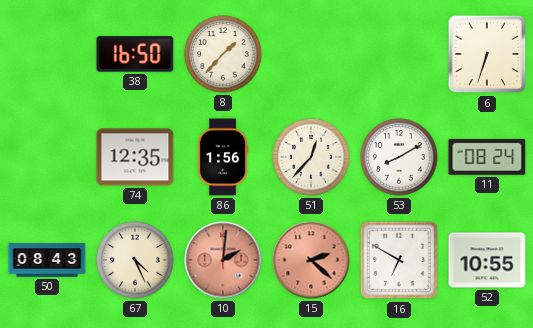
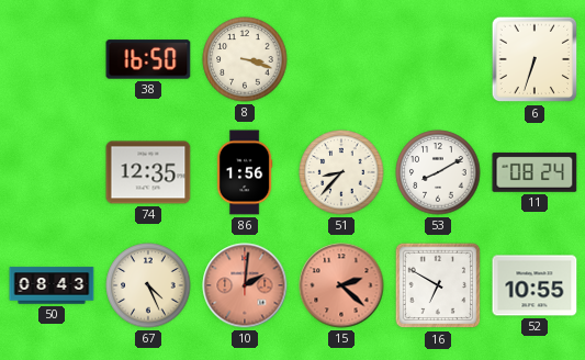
8: 1:37 -> 3:18 (245, 59)
51: 12:37 -> 8:37 (341, 172)
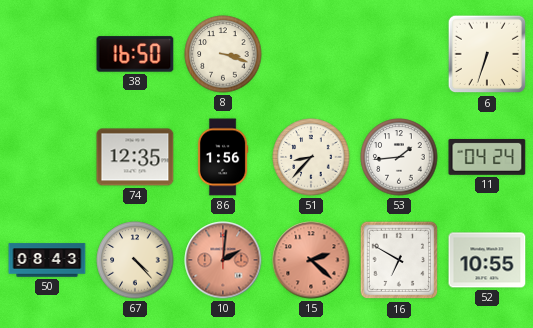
53: 8:10 -> 1:44 (399, 157)
11: 08:24 -> 04:24 (487, 157)
67: 4:26 -> 4:23 (135, 260)
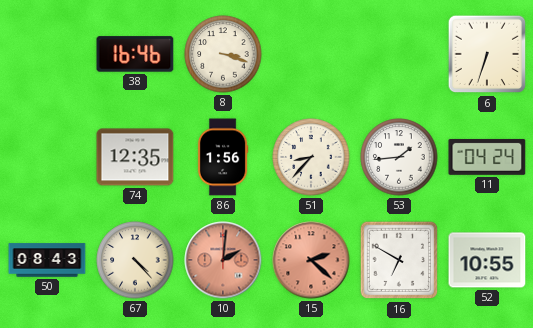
38: 16:50 -> 16:46 (135, 54)
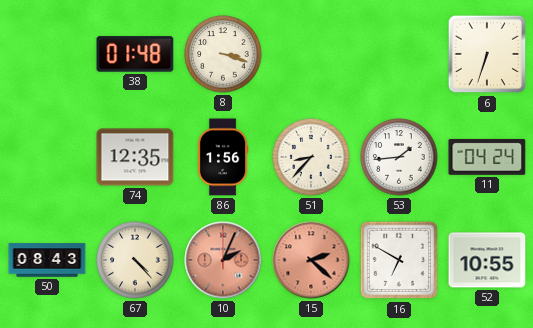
38: 16:46 -> 01:48 (135, 54)
10: 2:01 -> 2:04 (223, 260)
